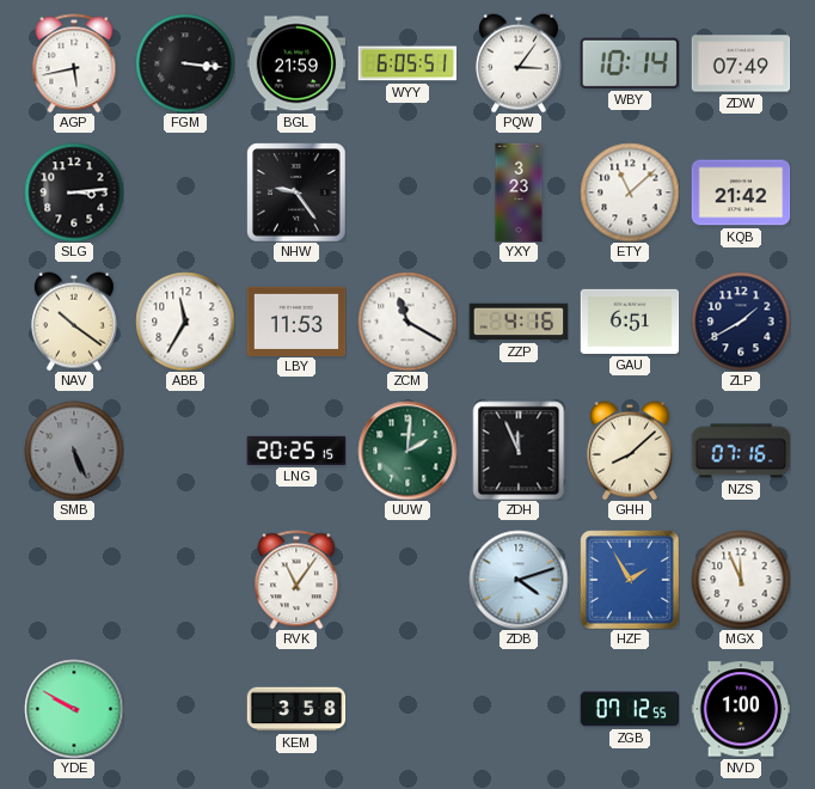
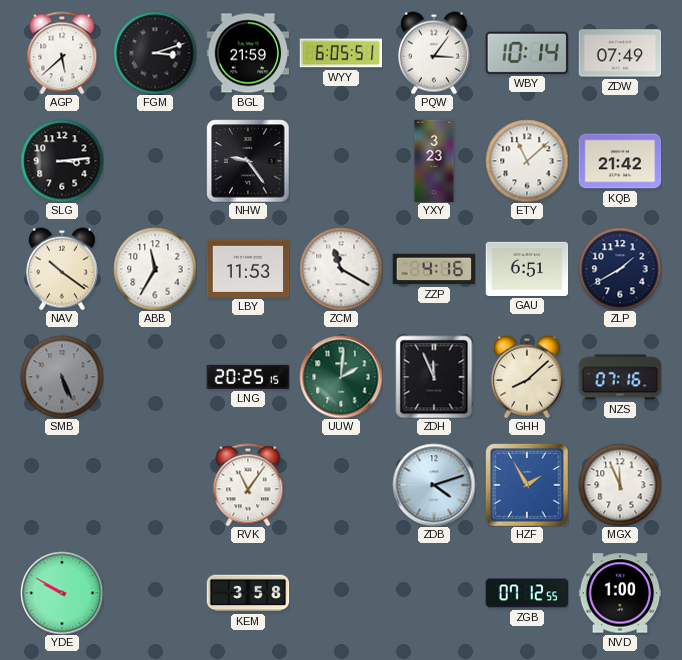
AGP: 5:43 -> 5:38 (62, 53)
FGM: 3:16 -> 3:12 (155, 53)
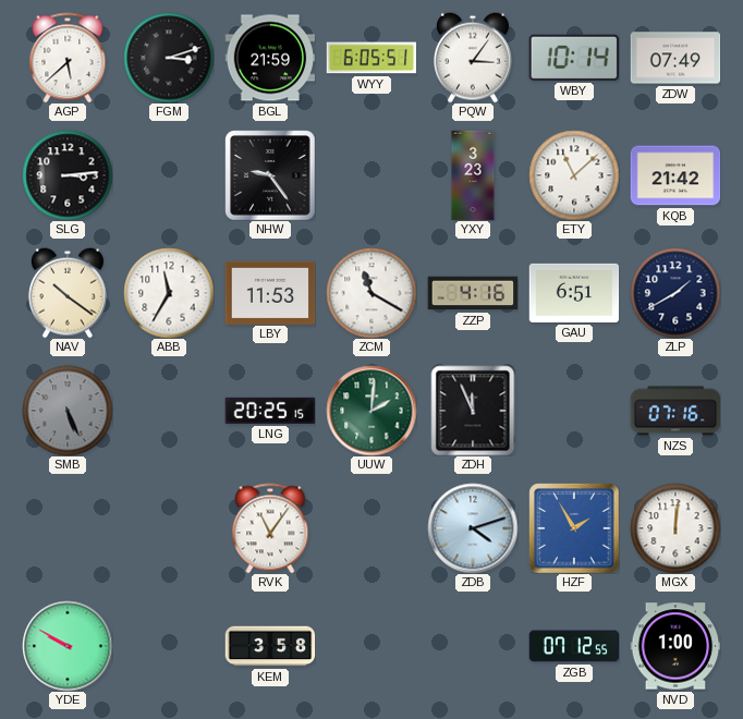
GHH: 8:08 -> none (527, 377)
MGX: 11:56 -> 12:01 (675, 528)
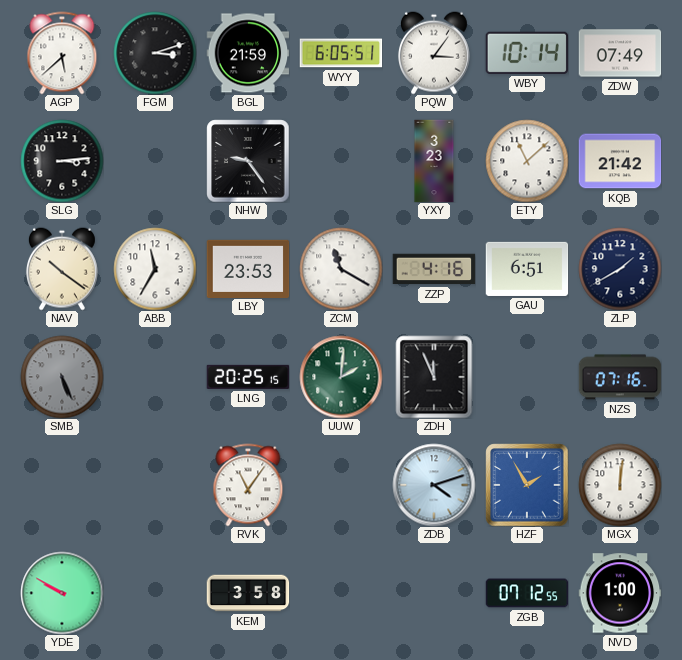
LBY: 11:53 -> 23:53 (248, 268)
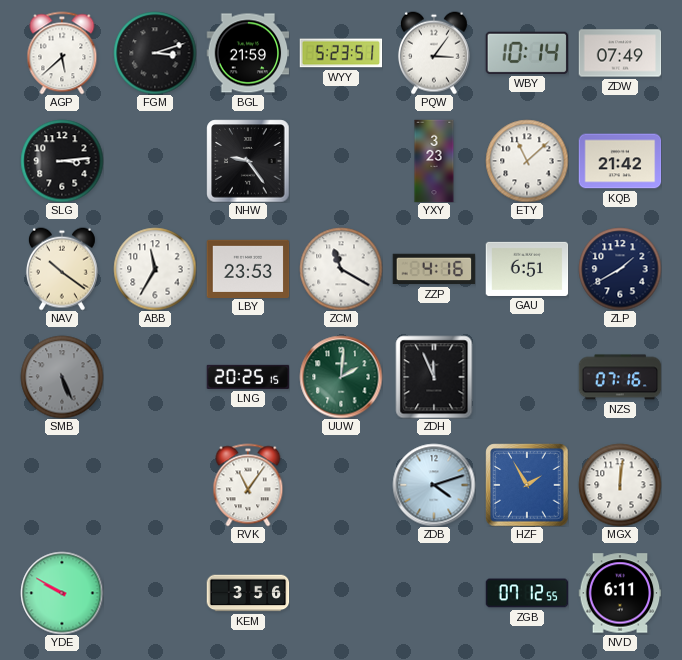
WYY: 6:05 -> 5:23 (341, 53)
KEM: 3:58 -> 3:56 (248, 593)
NVD: 1:00 -> 6:11 (620, 593)
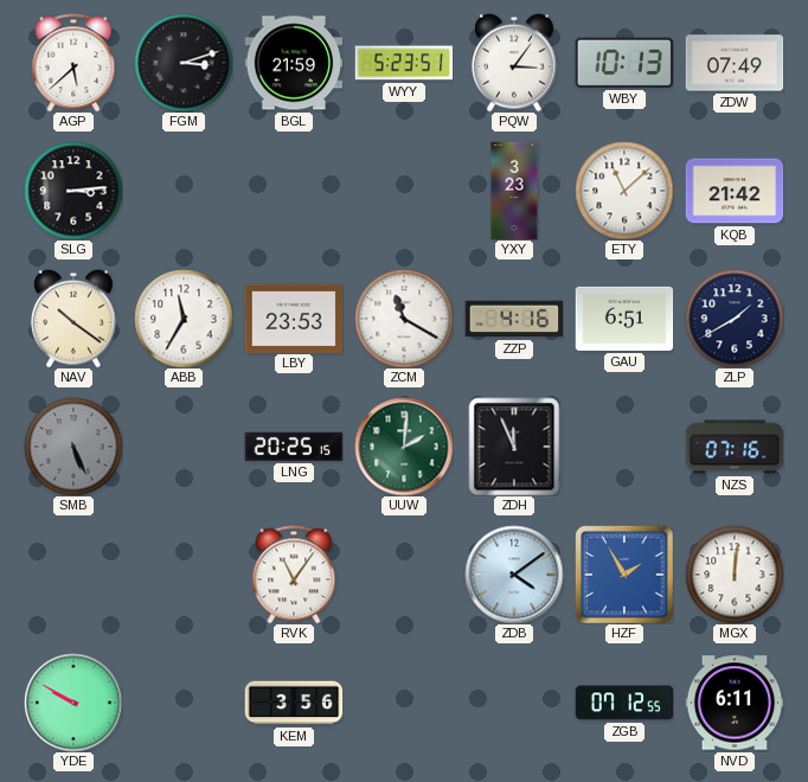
WBY: 10:14 -> 10:13 (624, 63)
NHW: 9:24 -> none (248, 161)
ZDB: 4:12 -> 4:09 (514, 575)
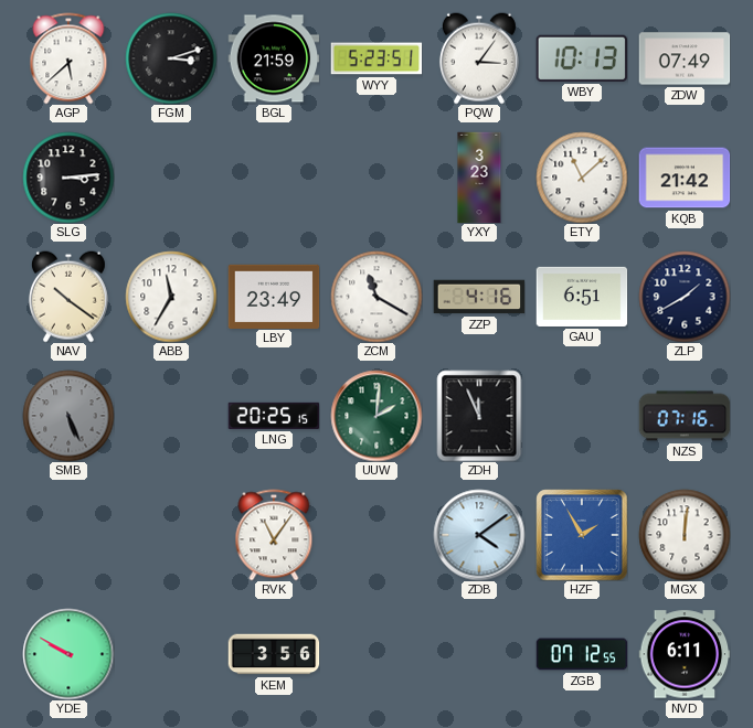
LBY: 23:53 -> 23:49 (274, 296)
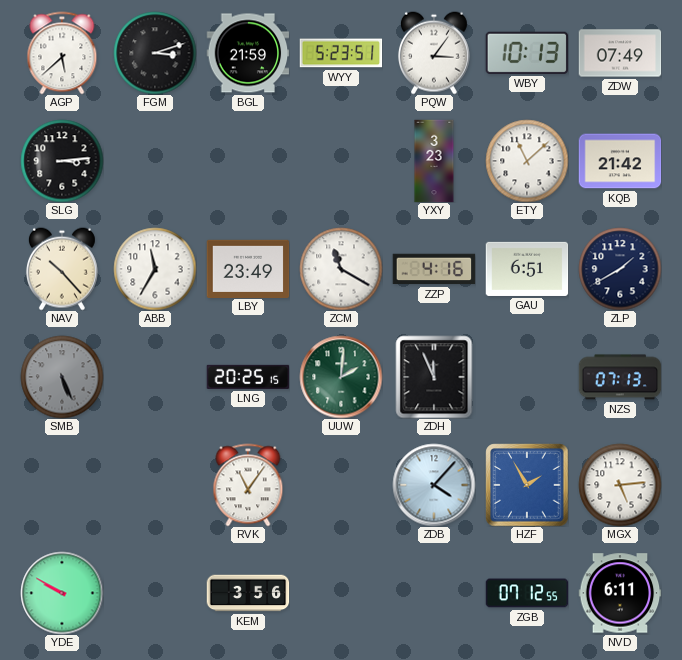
NAV: 10:21 -> 10:23 (62, 269)
NZS: 07:16 -> 07:13 (620, 377)
ZDB: 4:09 -> 4:07 (434, 485)
MGX: 12:01 -> 5:14 (620, 485)
